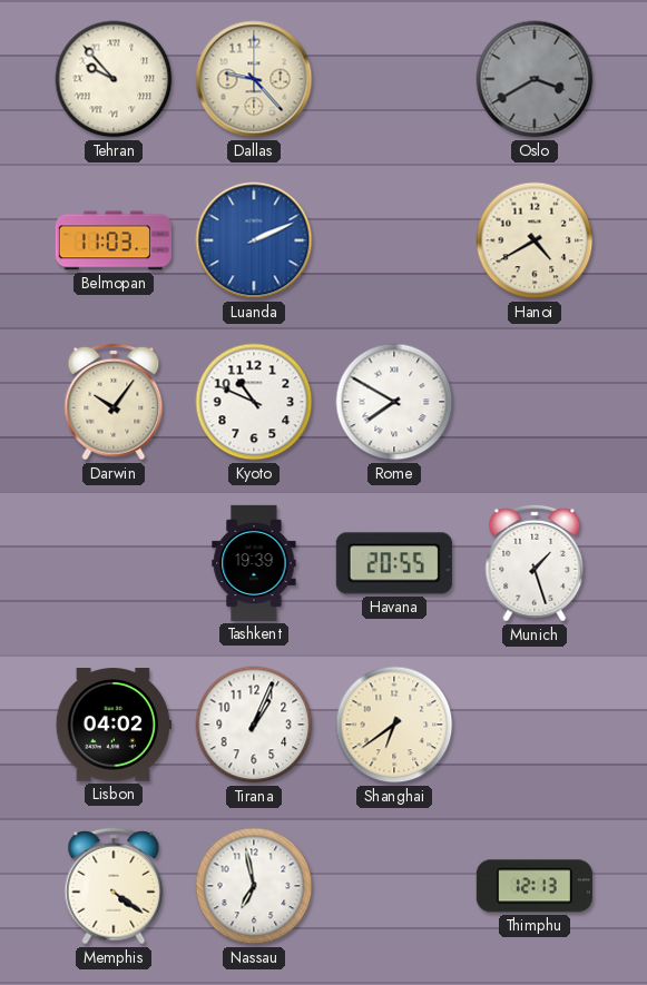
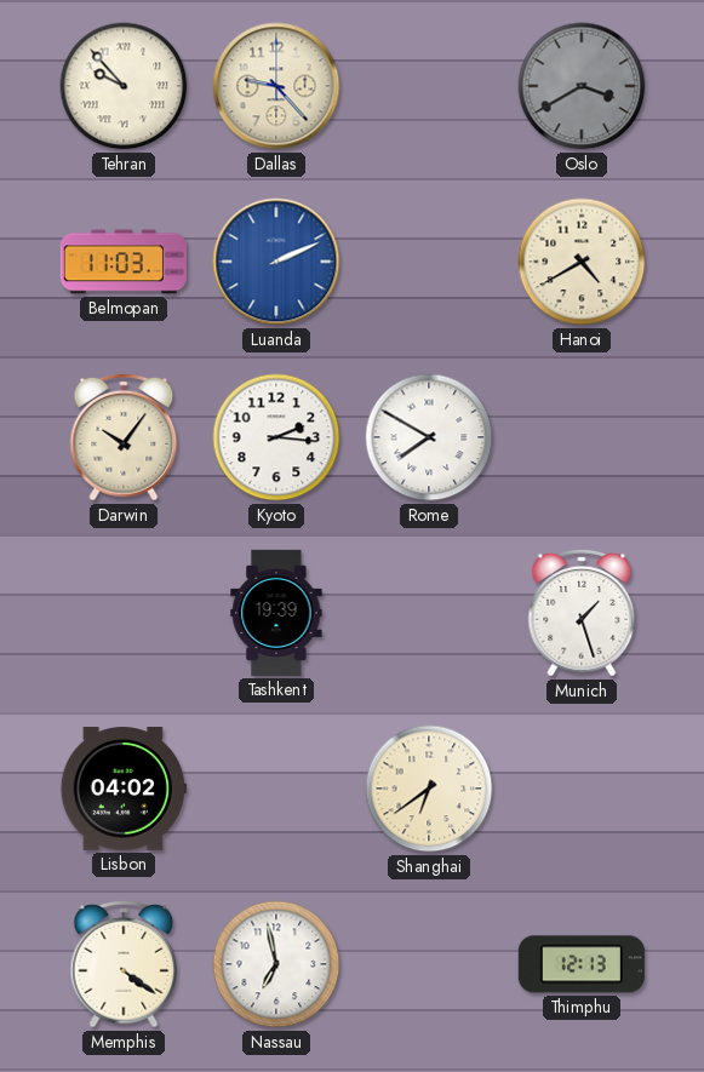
Kyoto: 10:49 -> 2:16 (276, 437)
Havana: 20:55 -> none (394, 563)
Tirana: 1:04 -> none (254, 725)
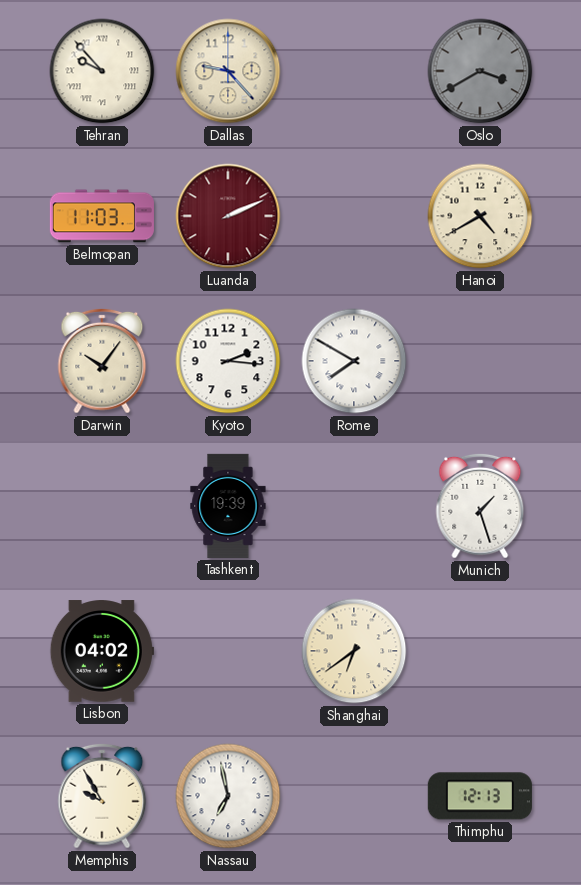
Luanda dial: blue -> burgundy (228, 216)
Memphis: 4:21 -> 9:55 (102, 796)
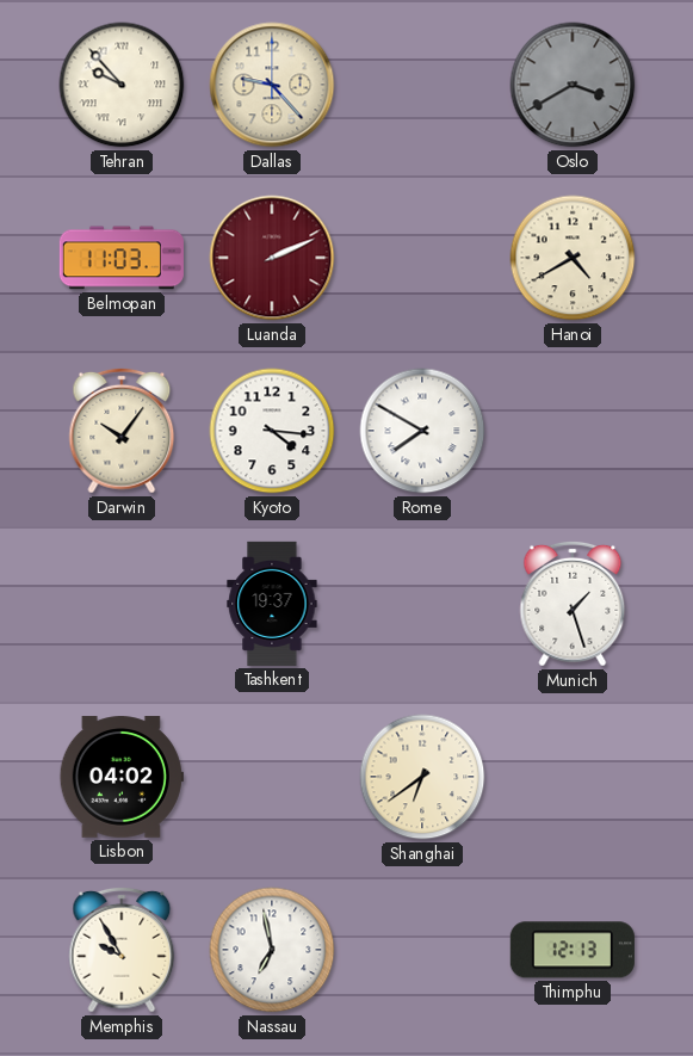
Kyoto: 2:16 -> 4:16 (272, 431)
Tashkent: 19:39 -> 19:37 (272, 604)
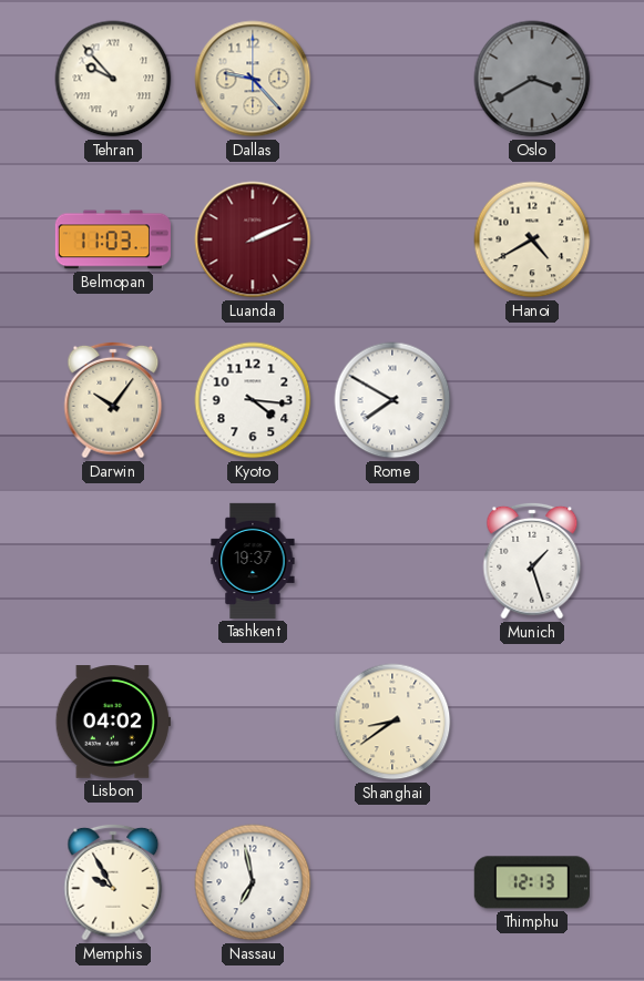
Shanghai: 6:39 -> 8:39 (392, 722)
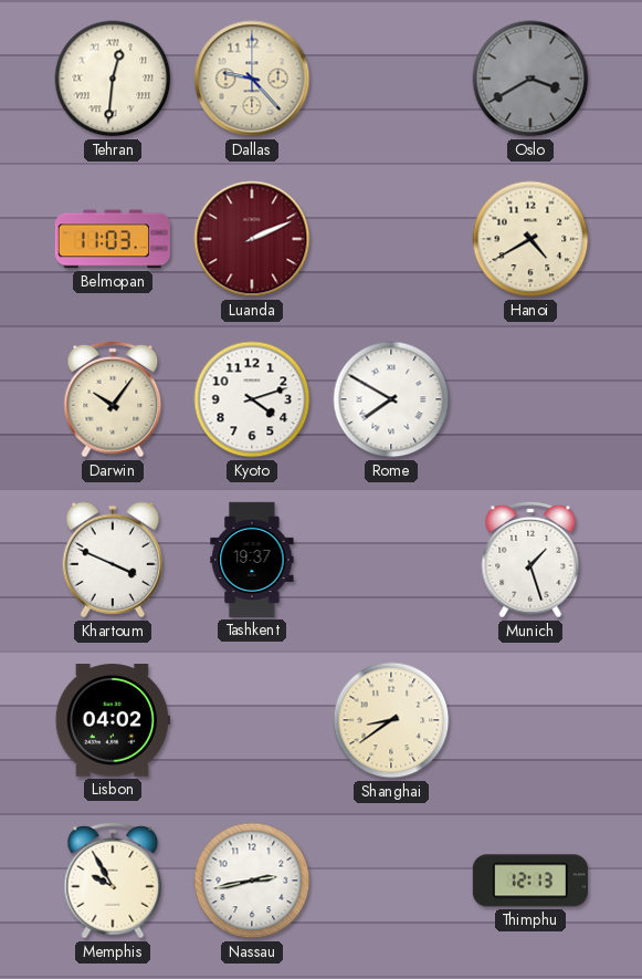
Tehran: 9:53 -> 12:31 (113, 79)
Kyoto: 4:16 -> 4:12 (252, 399)
Khartoum: none -> 3:49 (113, 560)
Nassau: 6:58 -> 2:43 (252, 881)
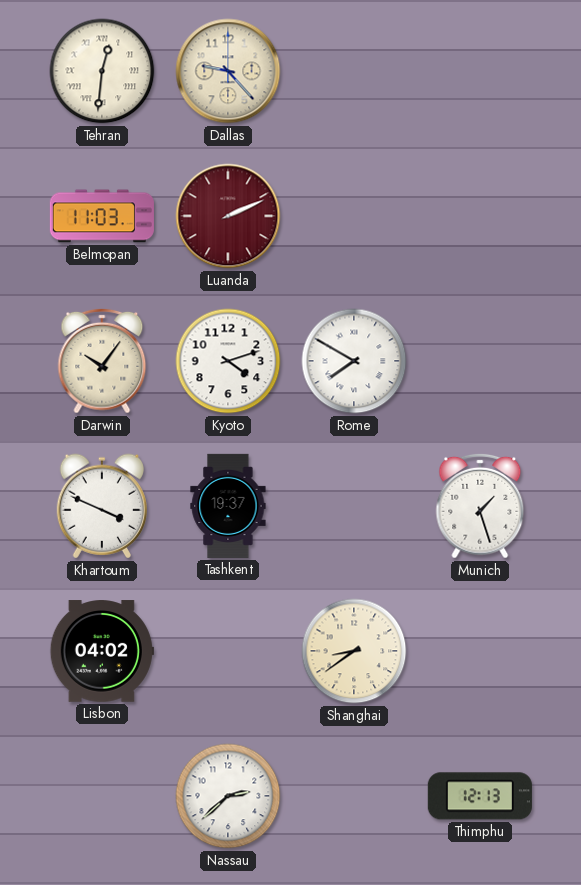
Oslo: 3:40 -> none (530, 79)
Hanoi: 4:40 -> none (530, 239)
Memphis: 9:55 -> none (113, 881)
Nassau: 2:43 -> 2:38 (228, 796)
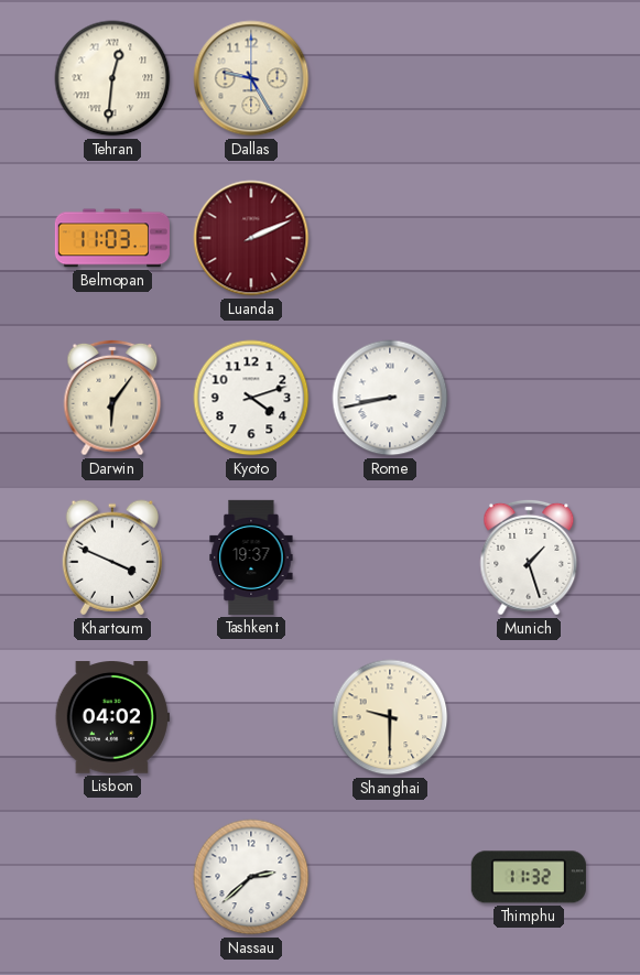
Dallas: 9:23 -> 9:25 (251, 78)
Darwin: 10:06 -> 6:06 (112, 398)
Rome: 7:50 -> 8:43 (390, 398)
Shanghai: 8:39 -> 9:30 (390, 717)
Thimphu: 12:13 -> 11:32 (529, 877)
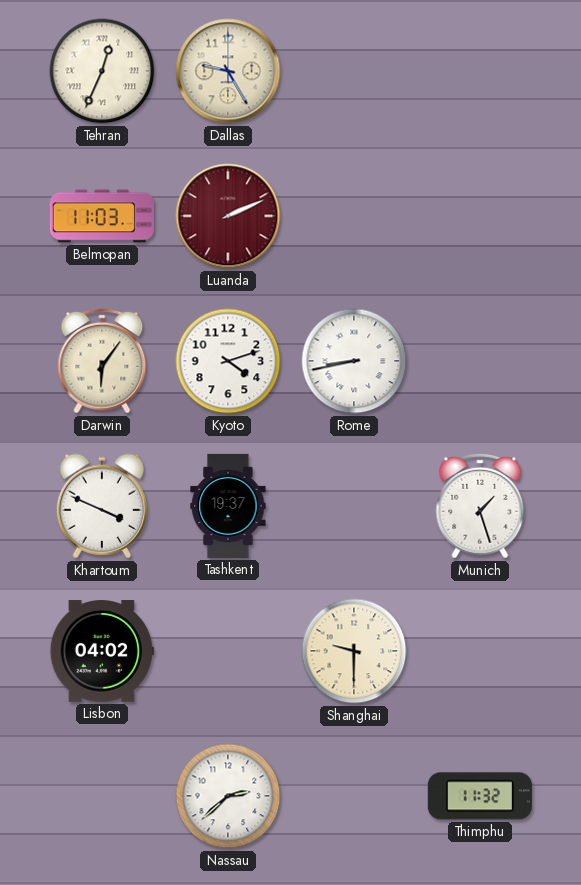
Tehran: 12:31 -> 12:34 (102, 71)
